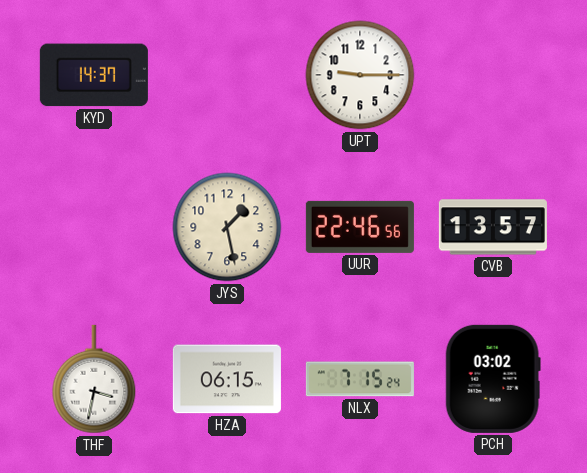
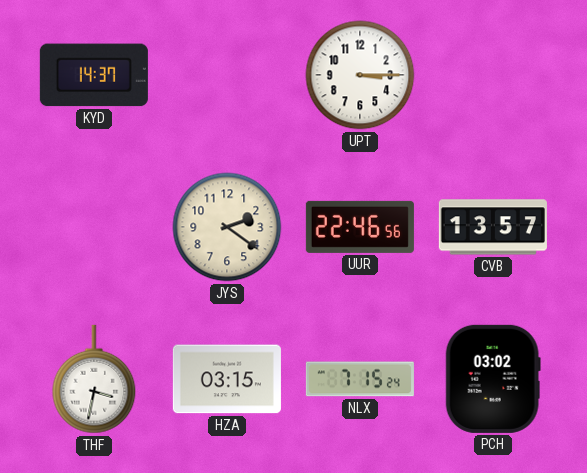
UPT: 9:15 -> 3:15 (360, 75)
JYS: 1:28 -> 2:21 (227, 227)
HZA: 06:15 -> 03:15 (227, 379)
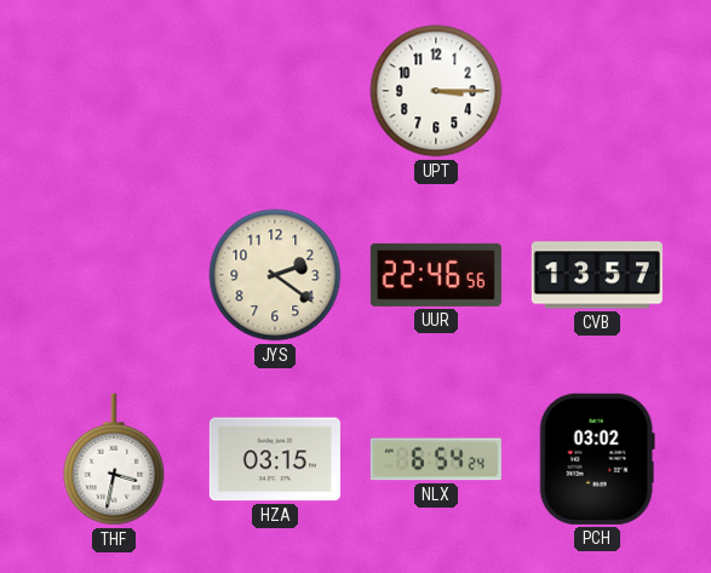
KYD: 14:37 -> none (94, 75)
NLX: 7:15 -> 6:54 (436, 459)
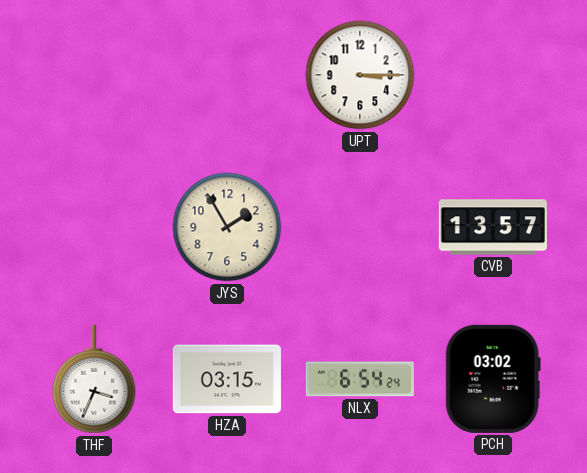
JYS: 2:21 -> 1:55 (227, 227)
UUR: 22:46 -> none (436, 275)
THF: 3:32 -> 3:34 (94, 379)
